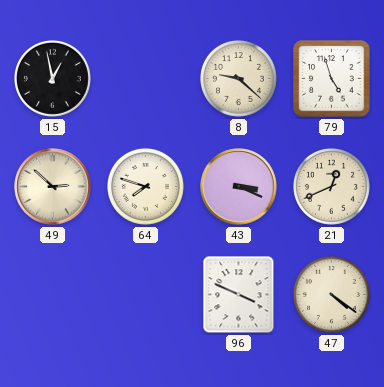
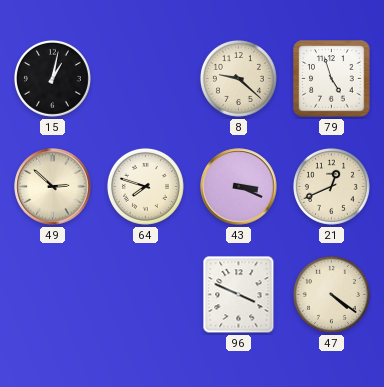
15: 12:58 -> 1:02 (52, 78)
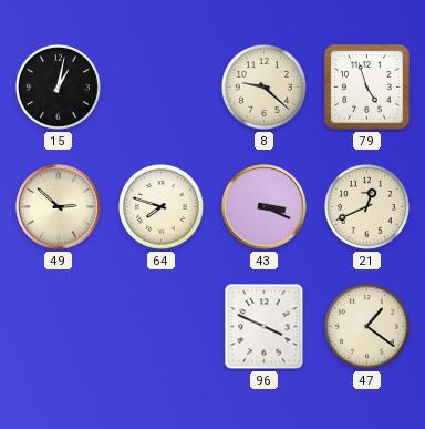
47: 4:21 -> 1:21 (366, 326)
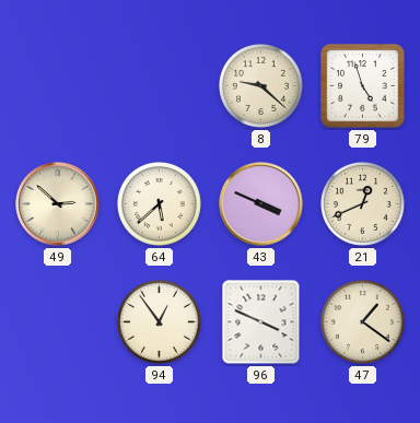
15: 1:02 -> none (58, 86)
64: 7:48 -> 5:38 (159, 203)
43: 3:19 -> 3:49 (261, 204)
94: none -> 12:54 (159, 321)
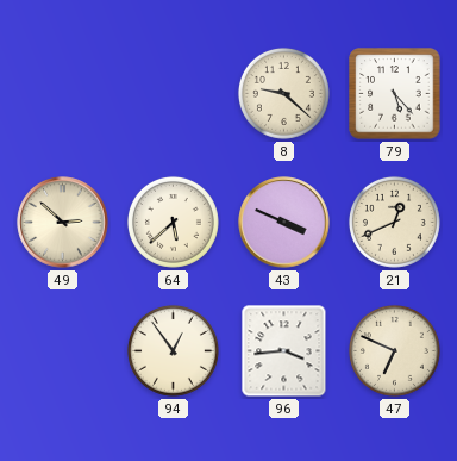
79: 4:57 -> 5:23 (395, 94)
96: 3:49 -> 3:44 (284, 351)
47: 1:21 -> 6:49 (394, 350)
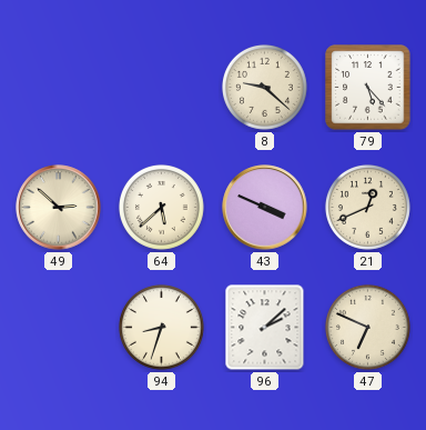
94: 12:54 -> 8:33 (161, 327)
96: 3:44 -> 2:08 (265, 328)
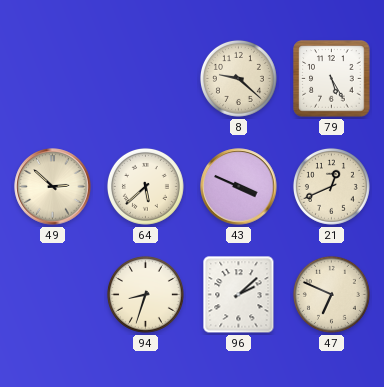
79: 5:23 -> 5:25 (332, 79)
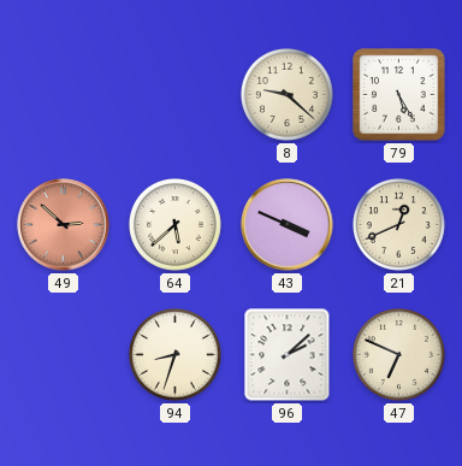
49 dial: cream -> salmon (64, 225)
